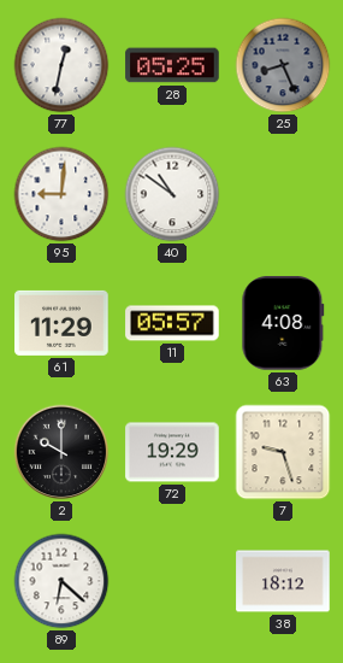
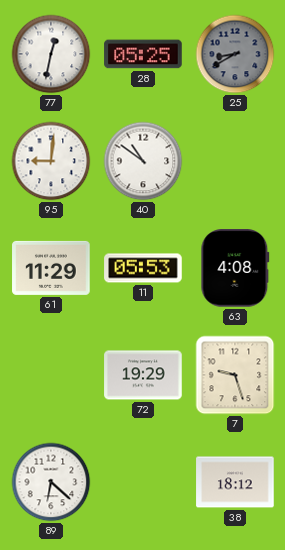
25: 8:26 -> 8:40 (235, 54)
11: 05:57 -> 05:53 (143, 268)
2: 10:00 -> none (61, 452)
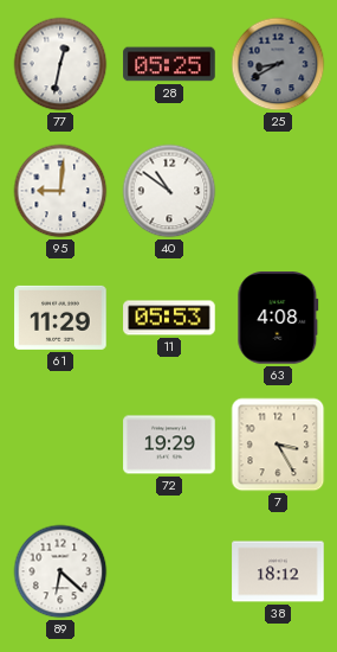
7: 9:27 -> 3:25 (278, 445)
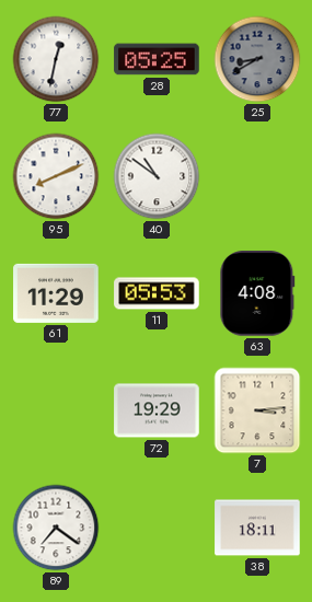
95: 9:01 -> 8:11 (56, 176)
7: 3:25 -> 3:14 (257, 410)
89: 6:22 -> 7:21 (56, 528)
38: 18:12 -> 18:11 (257, 528)
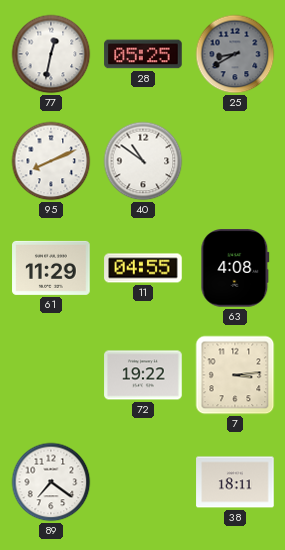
11: 05:53 -> 04:55 (143, 268)
72: 19:29 -> 19:22 (143, 375)
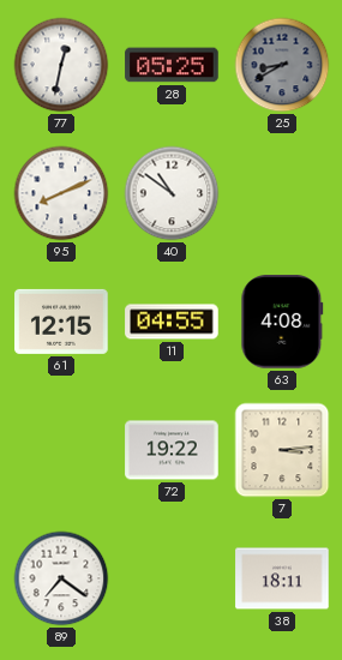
61: 11:29 -> 12:15 (61, 322)
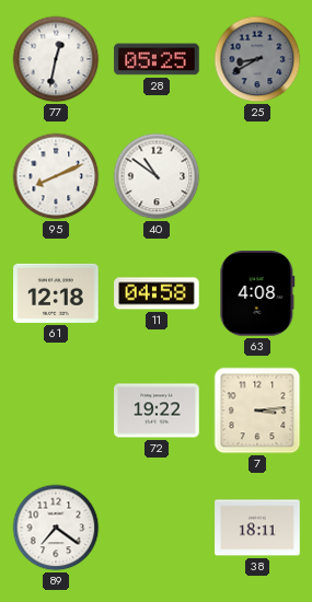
61: 12:15 -> 12:18 (56, 293)
11: 04:55 -> 04:58 (157, 293)
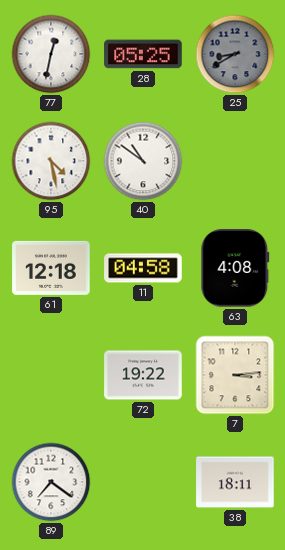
95: 8:11 -> 4:28 (51, 161)
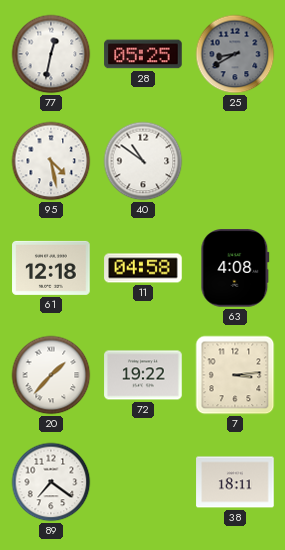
20: none -> 1:37 (51, 375)
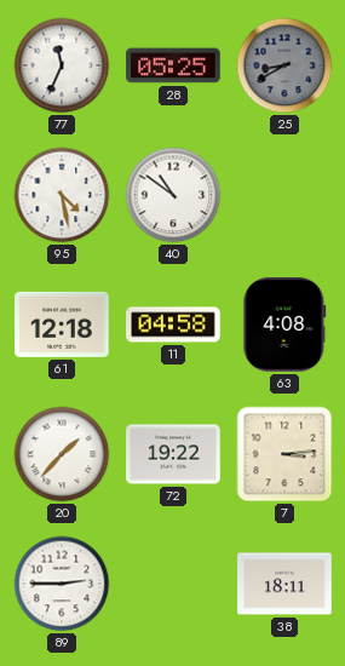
77: 12:32 -> 11:34 (62, 65)
89: 7:21 -> 2:45 (62, 584)
